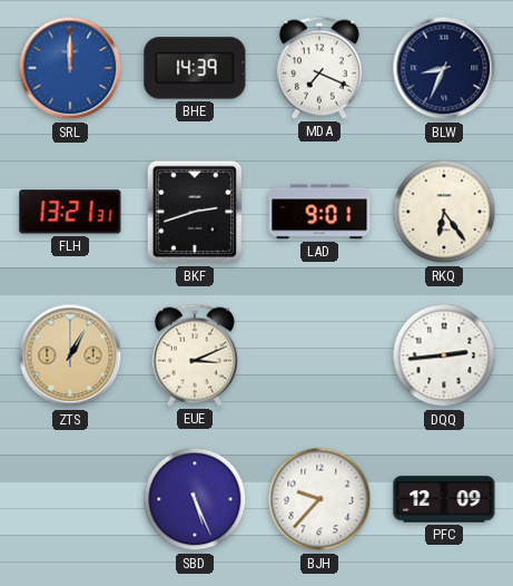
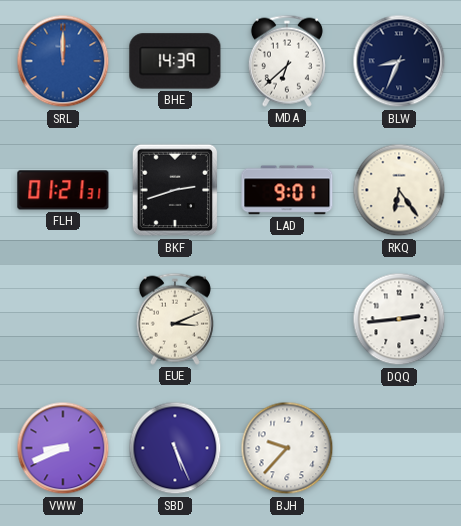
MDA: 7:19 -> 6:38 (287, 61)
FLH: 13:21 -> 01:21 (63, 190)
ZTS: 1:05 -> none (70, 355)
VWW: none -> 8:41 (63, 448)
PFC: 12:09 -> none (444, 499)
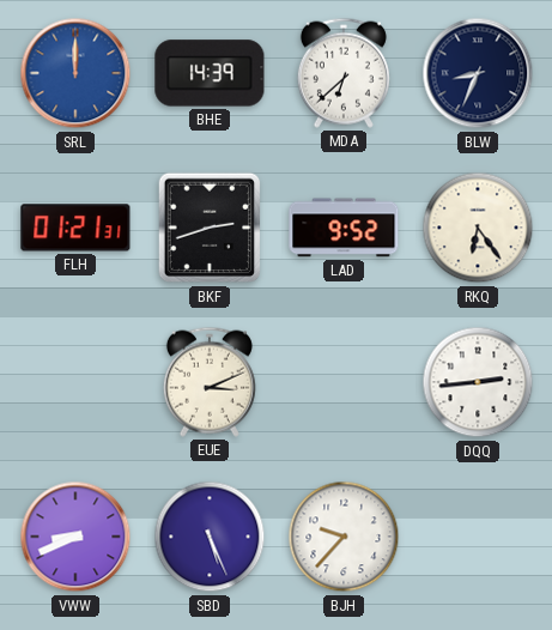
LAD: 9:01 -> 9:52 (344, 228)
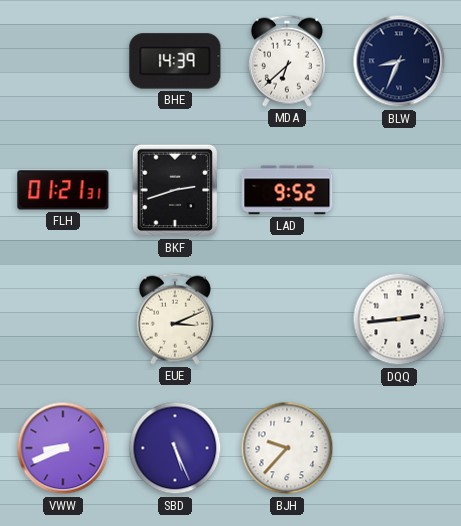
SRL: 12:00 -> none (75, 73)
RKQ: 6:24 -> none (478, 228)
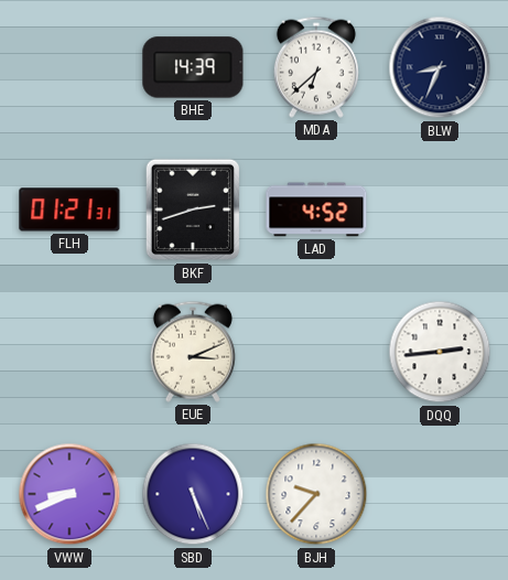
LAD: 9:52 -> 4:52 (316, 210)
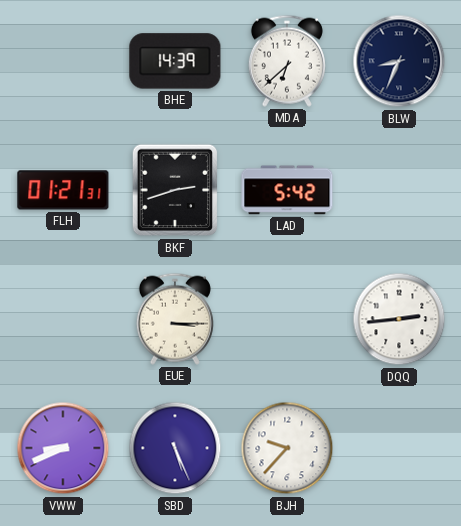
LAD: 4:52 -> 5:42 (287, 190)
EUE: 3:11 -> 3:15 (175, 319)
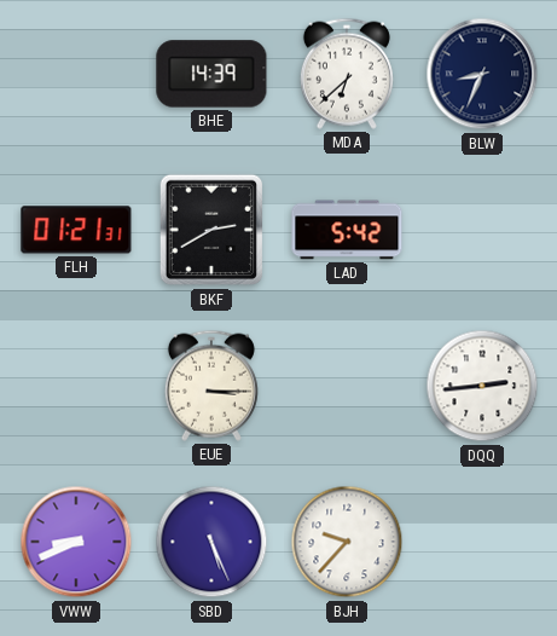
BKF: 2:42 -> 2:40 (211, 230)
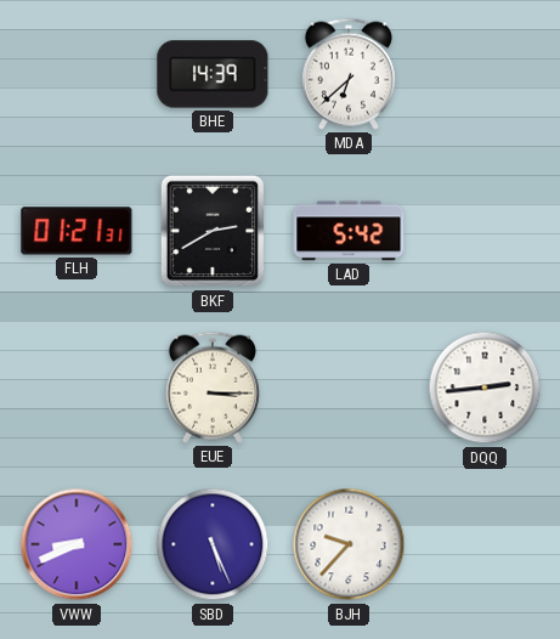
BLW: 8:34 -> none (482, 74)
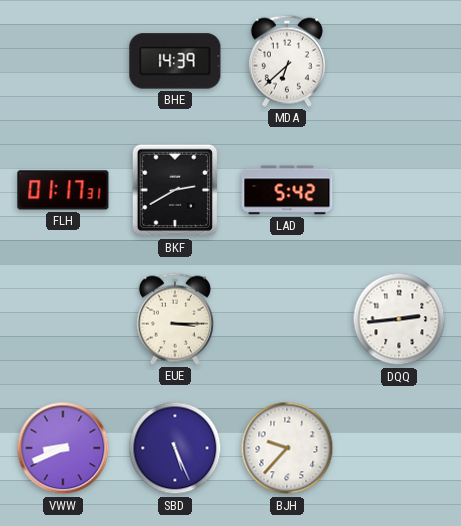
FLH: 01:21 -> 01:17 (63, 190)
